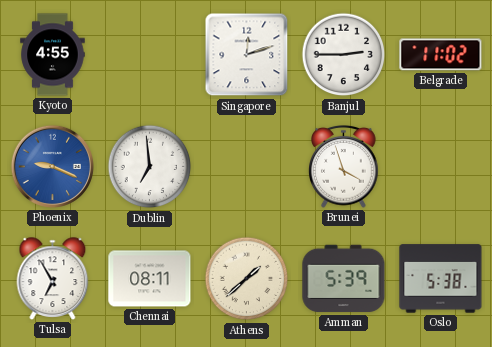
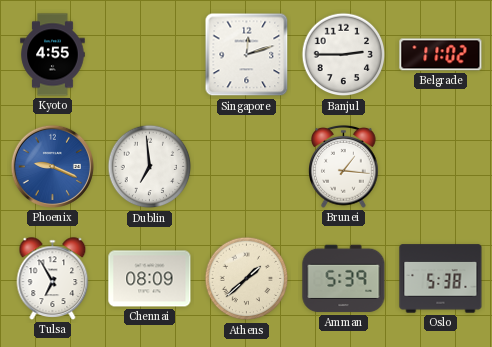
Brunei: 3:57 -> 1:16 (344, 167)
Chennai: 08:11 -> 08:09 (150, 279)
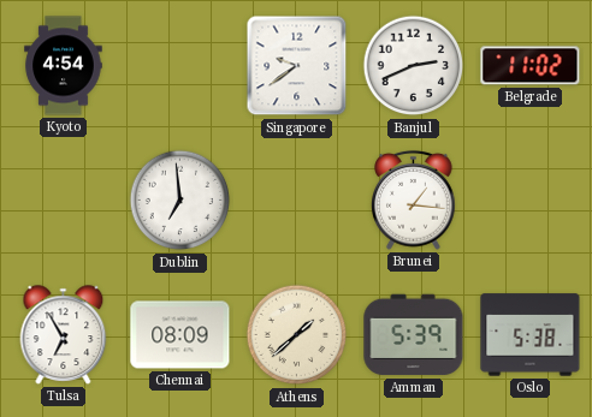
Kyoto: 4:55 -> 4:54 (64, 66)
Singapore: 12:12 -> 9:39 (297, 66)
Banjul: 2:45 -> 2:41 (414, 66)
Phoenix: 9:19 -> none (52, 166)
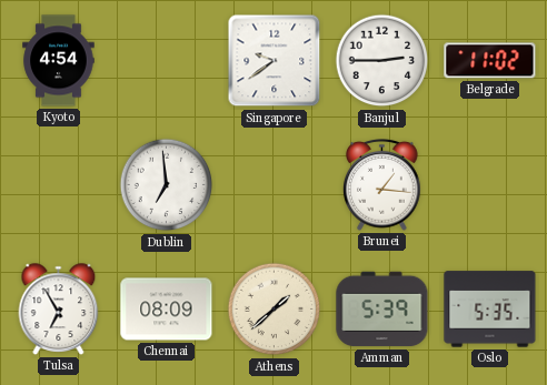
Banjul: 2:41 -> 2:45 (382, 61)
Oslo: 5:38 -> 5:35 (490, 310)
